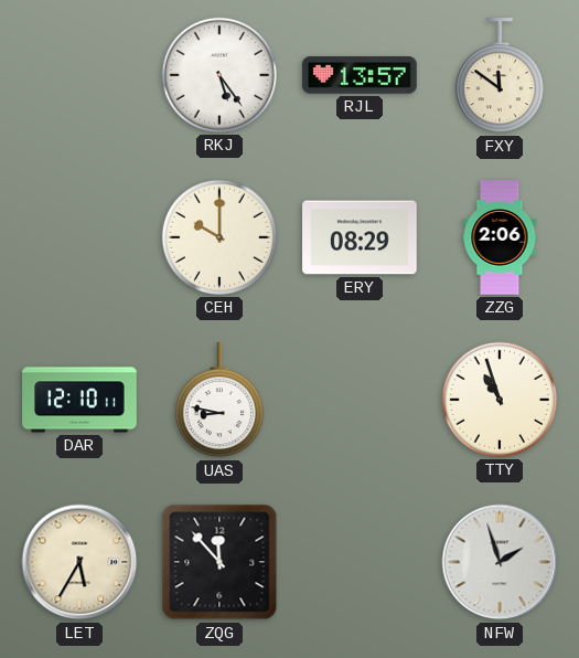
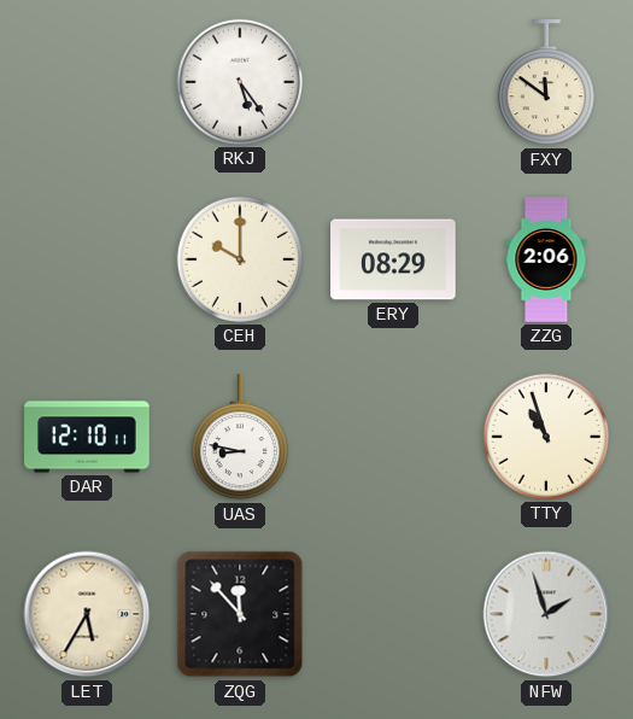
RJL: 13:57 -> none (361, 75)
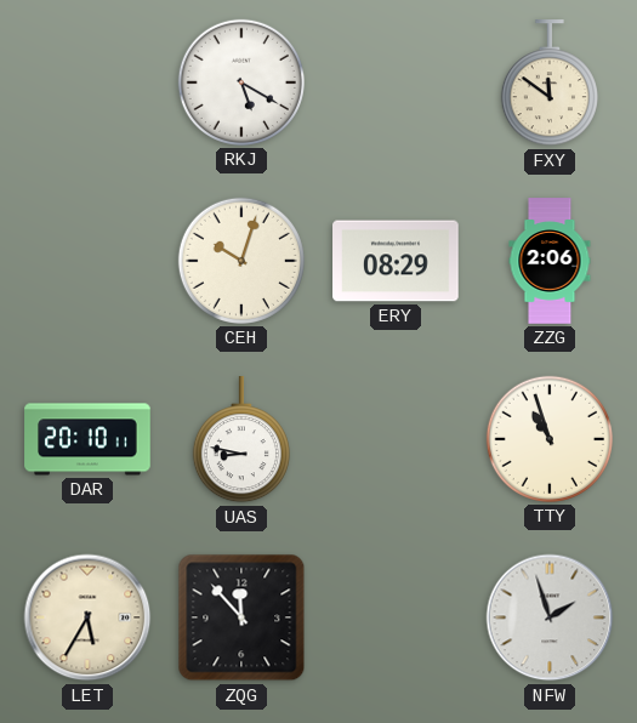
RKJ: 5:24 -> 5:20 (241, 82)
CEH: 10:00 -> 10:03 (241, 261)
DAR: 12:10 -> 20:10 (87, 439)
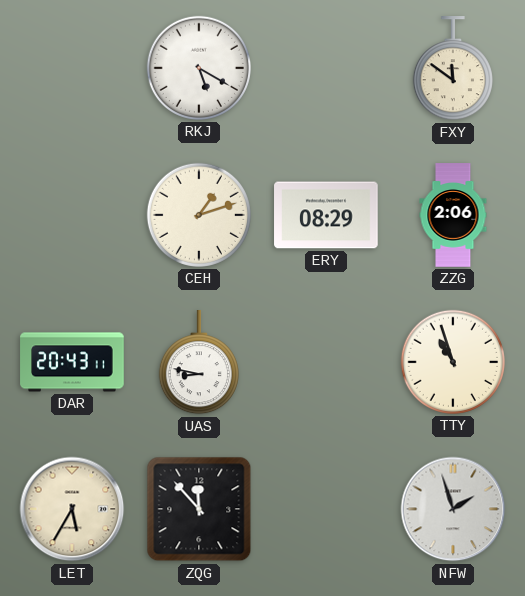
CEH: 10:03 -> 1:12 (199, 215)
DAR: 20:10 -> 20:43 (72, 362)
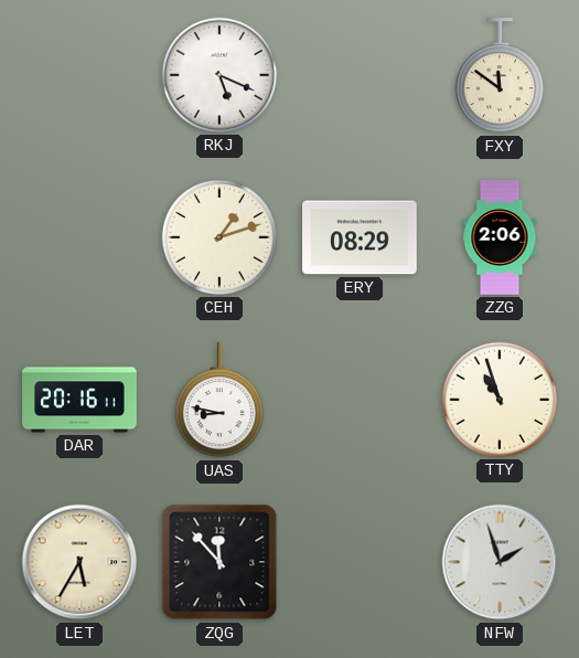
RKJ: 5:20 -> 5:19 (219, 75)
DAR: 20:43 -> 20:16 (79, 400)
